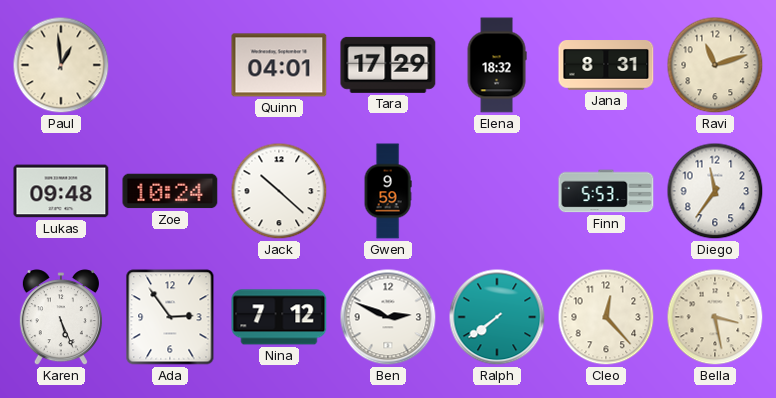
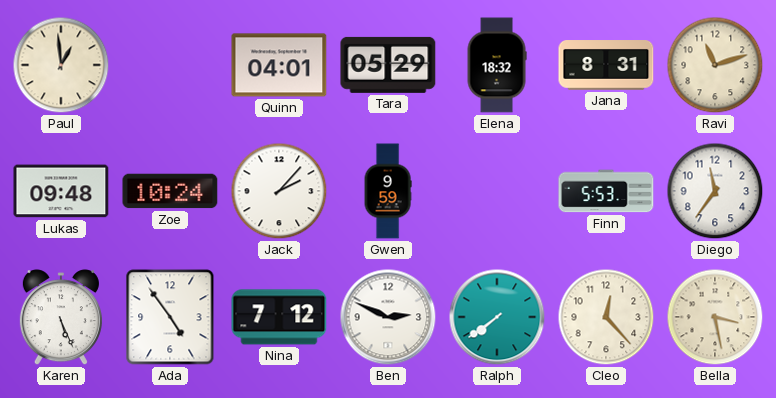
Tara: 17:29 -> 05:29 (388, 65)
Jack: 10:22 -> 2:07 (279, 191)
Ada: 2:54 -> 4:54 (170, 317)
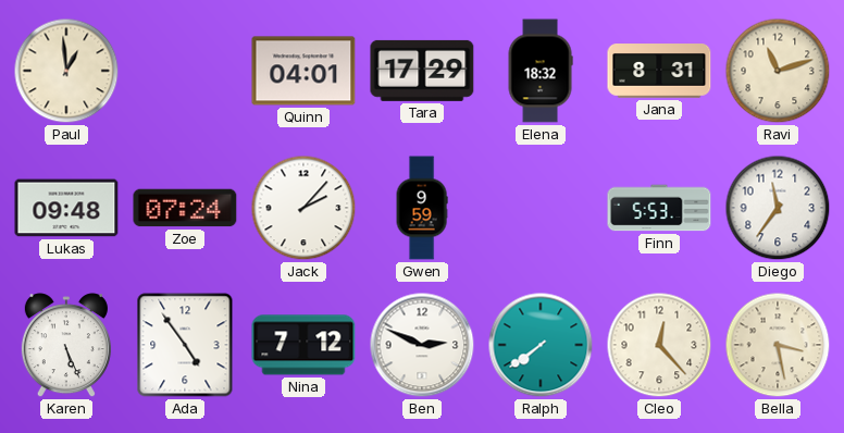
Tara: 05:29 -> 17:29 (422, 71)
Zoe: 10:24 -> 07:24 (185, 208)
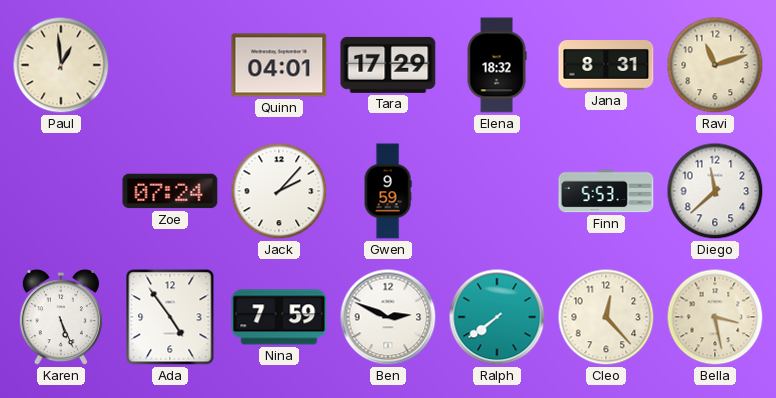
Lukas: 09:48 -> none (66, 208)
Diego: 11:36 -> 11:38 (715, 191)
Nina: 7:12 -> 7:59 (279, 317)
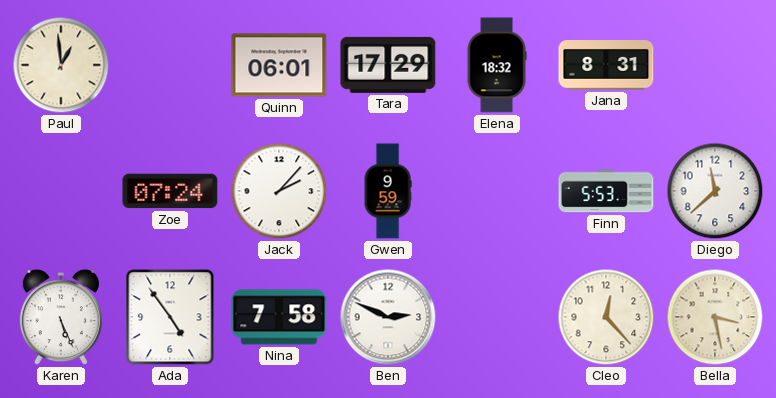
Quinn: 04:01 -> 06:01 (279, 65)
Ravi: 11:12 -> none (715, 65)
Nina: 7:59 -> 7:58 (279, 317)
Ralph: 7:39 -> none (497, 317)
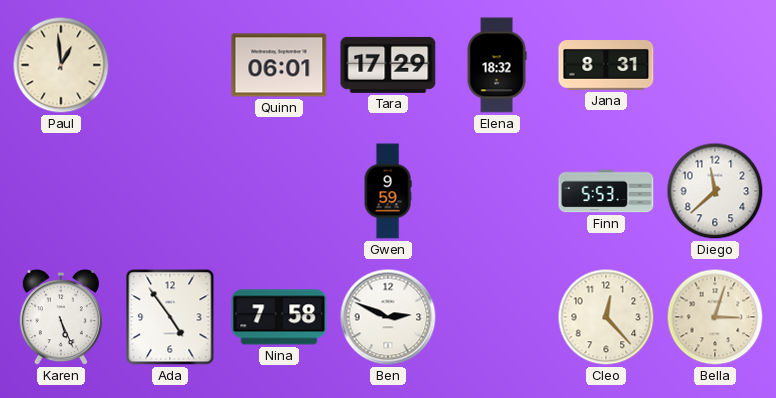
Zoe: 07:24 -> none (170, 191)
Jack: 2:07 -> none (279, 191)
Bella: 3:28 -> 3:03 (715, 317)
